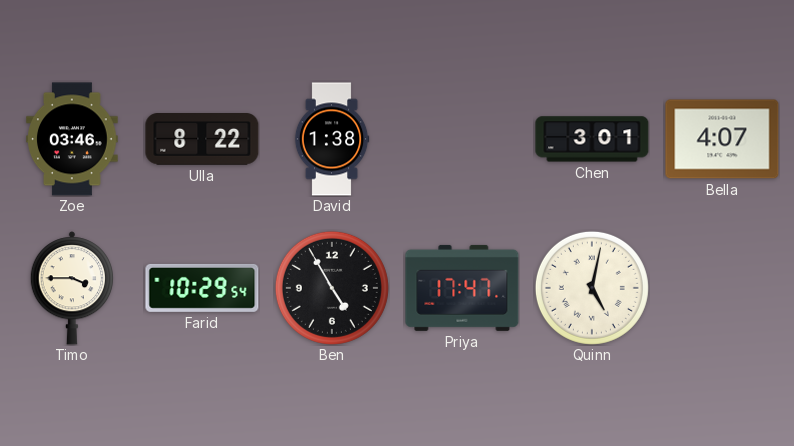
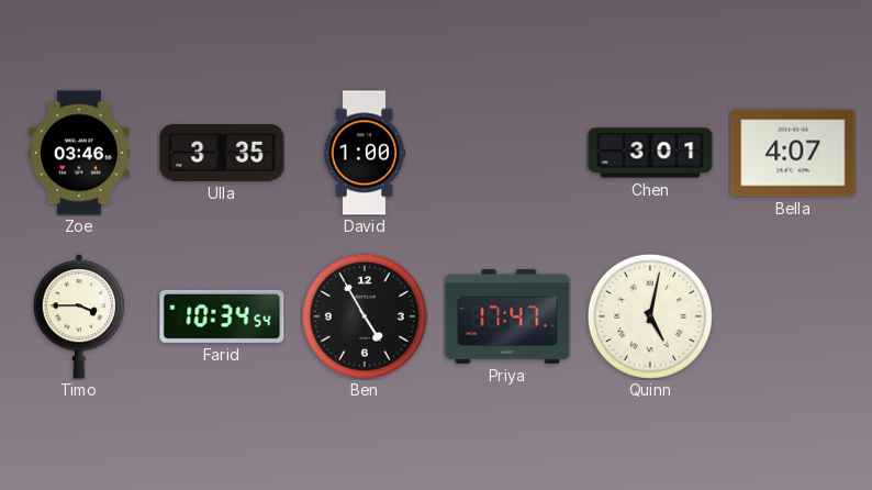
Ulla: 8:22 -> 3:35 (222, 154)
David: 1:38 -> 1:00 (365, 153)
Farid: 10:29 -> 10:34 (222, 316)
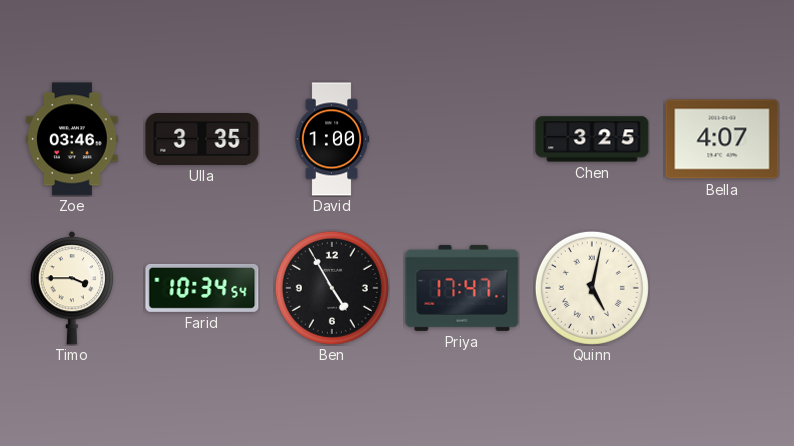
Chen: 3:01 -> 3:25 (592, 139)
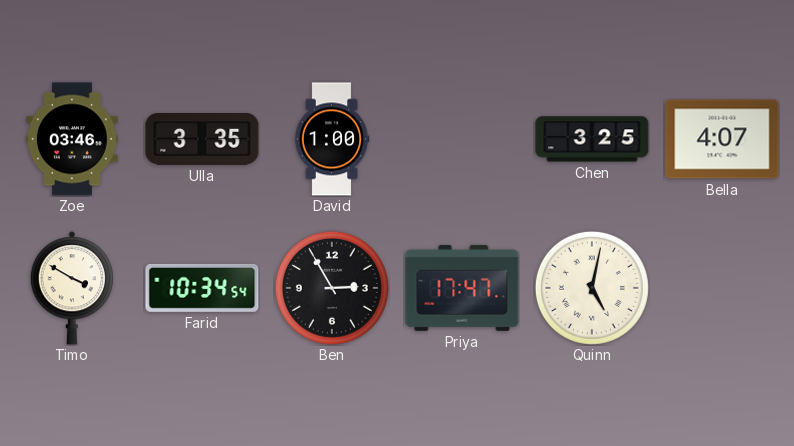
Timo: 3:45 -> 3:50 (71, 288)
Ben: 4:55 -> 2:55 (332, 288)
